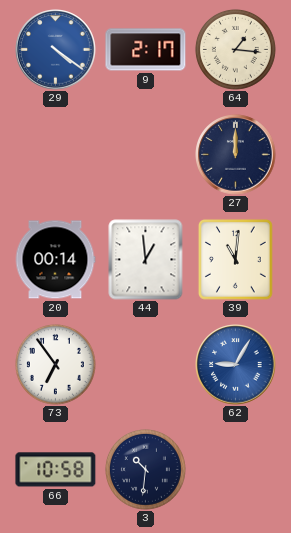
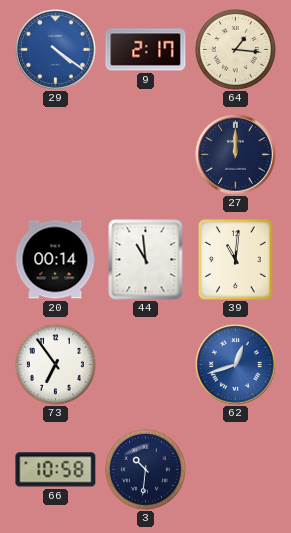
44: 12:59 -> 10:59 (146, 260)
62: 9:05 -> 12:42 (236, 365)
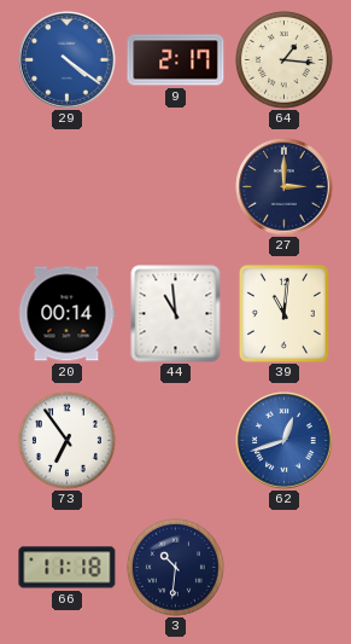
27: 12:00 -> 3:00 (285, 187)
66: 10:58 -> 11:18 (68, 568)
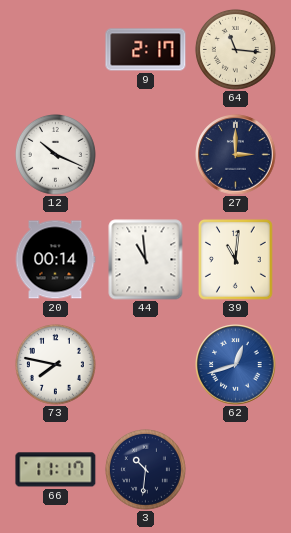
29: 4:21 -> none (68, 60)
64: 1:16 -> 11:16 (235, 49)
12: none -> 10:19 (55, 154)
73: 6:54 -> 7:47 (55, 364)
66: 11:18 -> 11:17 (56, 470)
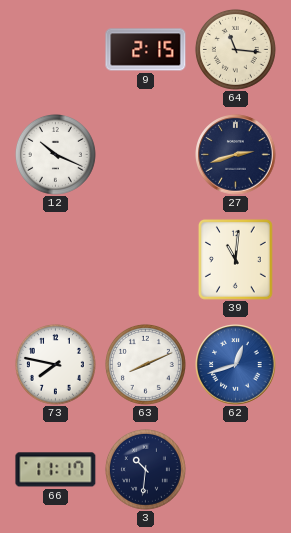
9: 2:17 -> 2:15 (146, 50)
27: 3:00 -> 2:42 (236, 155)
20: 00:14 -> none (55, 260)
44: 10:59 -> none (146, 260)
63: none -> 8:11 (145, 364)
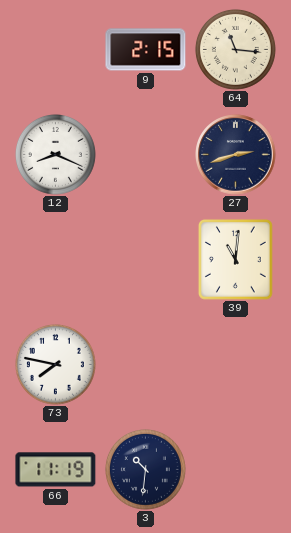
12: 10:19 -> 8:19 (55, 154)
63: 8:11 -> none (145, 364)
62: 12:42 -> none (236, 365)
66: 11:17 -> 11:19 (56, 470)
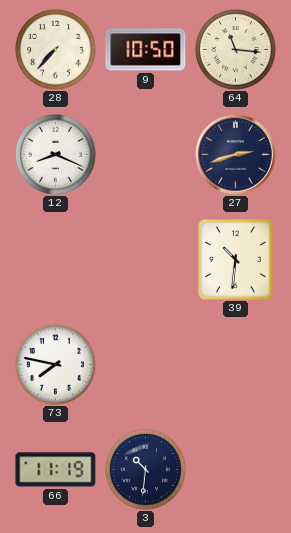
28: none -> 7:37 (55, 49)
9: 2:15 -> 10:50 (146, 50)
39: 11:01 -> 10:31 (235, 259)
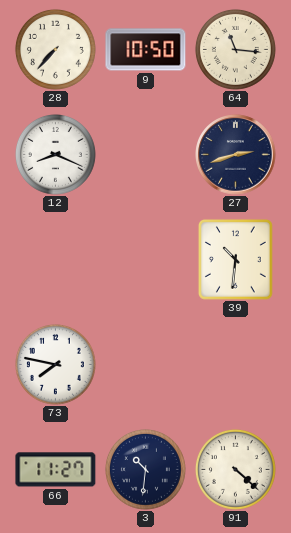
66: 11:19 -> 11:27 (56, 470)
91: none -> 4:22 (235, 469)
